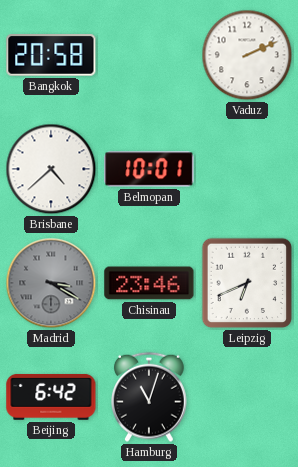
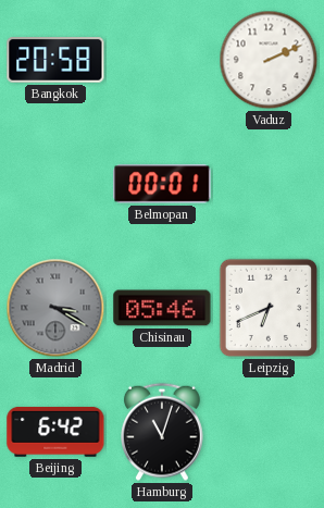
Brisbane: 4:38 -> none (51, 169)
Belmopan: 10:01 -> 00:01 (162, 184)
Chisinau: 23:46 -> 05:46 (162, 308)
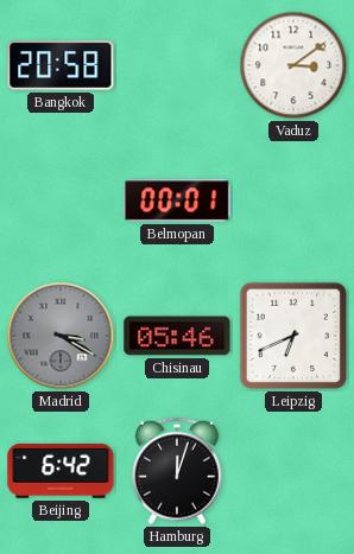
Vaduz: 2:11 -> 3:09 (293, 65)
Hamburg: 11:03 -> 12:03 (178, 471)
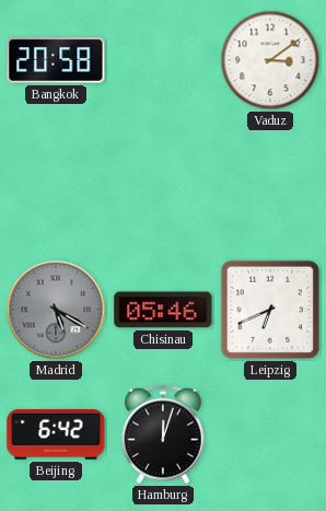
Belmopan: 00:01 -> none (177, 200)
Madrid: 3:20 -> 5:20 (56, 310)
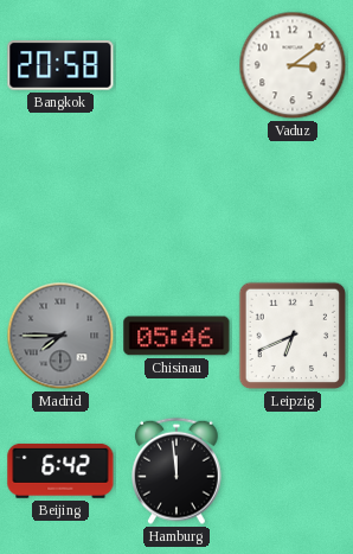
Madrid: 5:20 -> 7:45 (60, 336)
Hamburg: 12:03 -> 11:59 (178, 471)
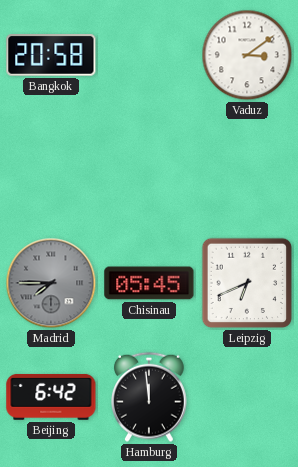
Chisinau: 05:46 -> 05:45 (149, 283)
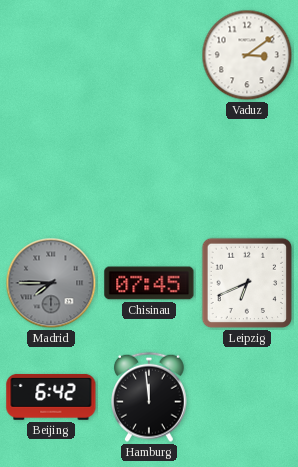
Bangkok: 20:58 -> none (51, 56)
Chisinau: 05:45 -> 07:45 (149, 283)
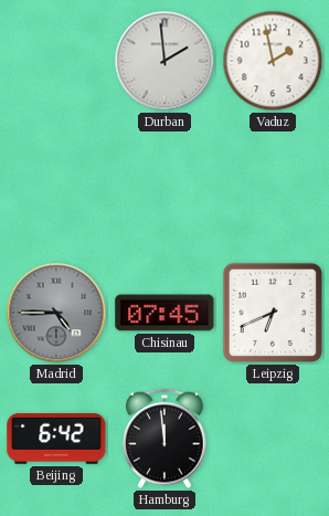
Durban: none -> 1:59 (164, 61)
Vaduz: 3:09 -> 1:58 (273, 61)
Madrid: 7:45 -> 4:45 (56, 313)
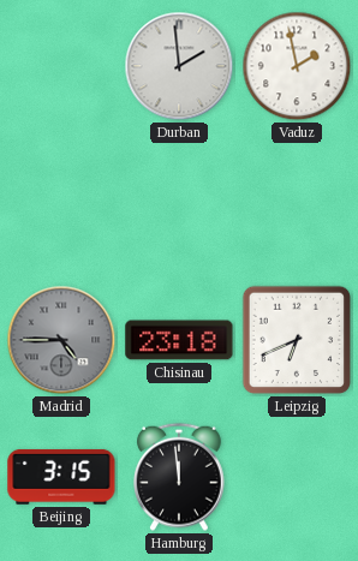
Chisinau: 07:45 -> 23:18 (179, 340)
Beijing: 6:42 -> 3:15 (61, 477)
